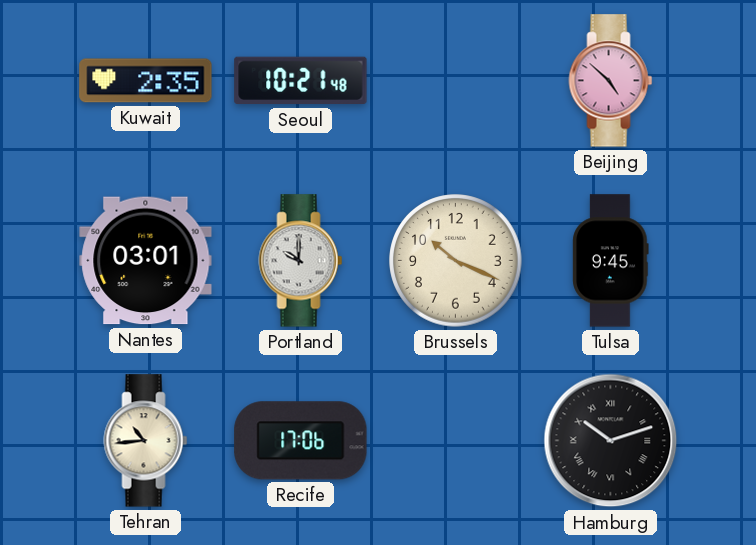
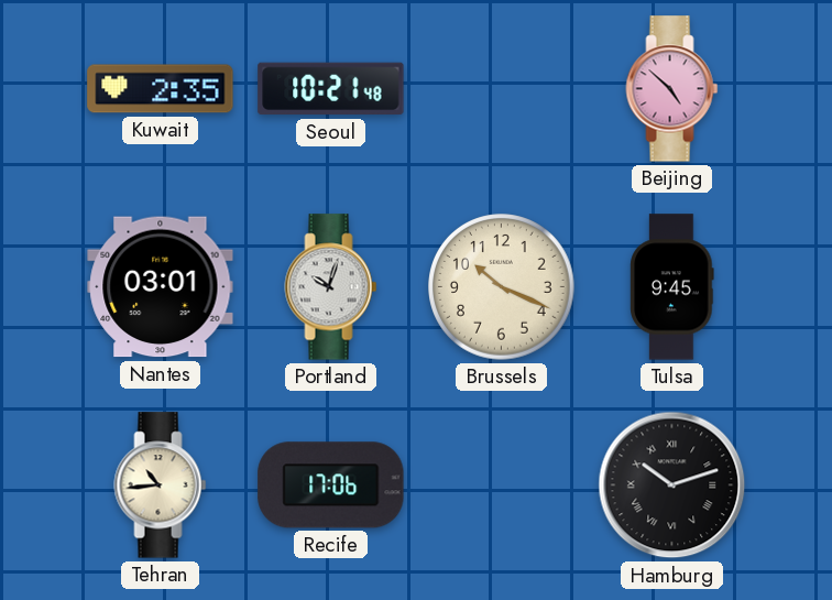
Portland: 10:00 -> 10:03 (331, 287)
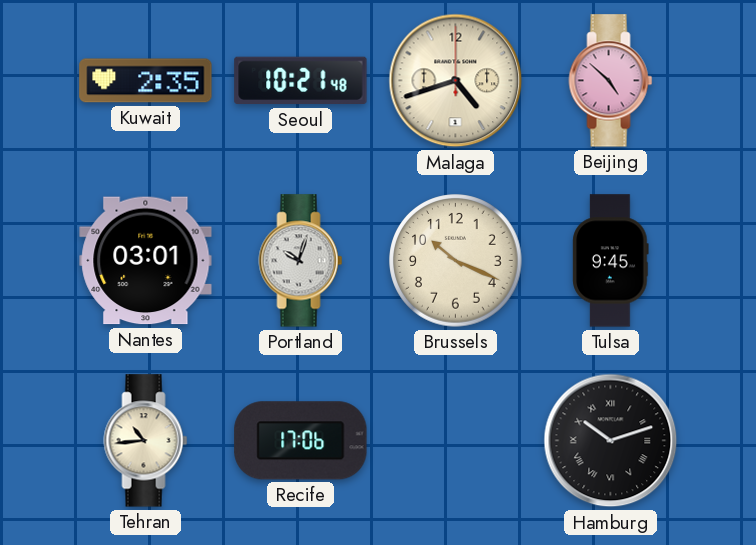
Malaga: none -> 4:42 (456, 81)
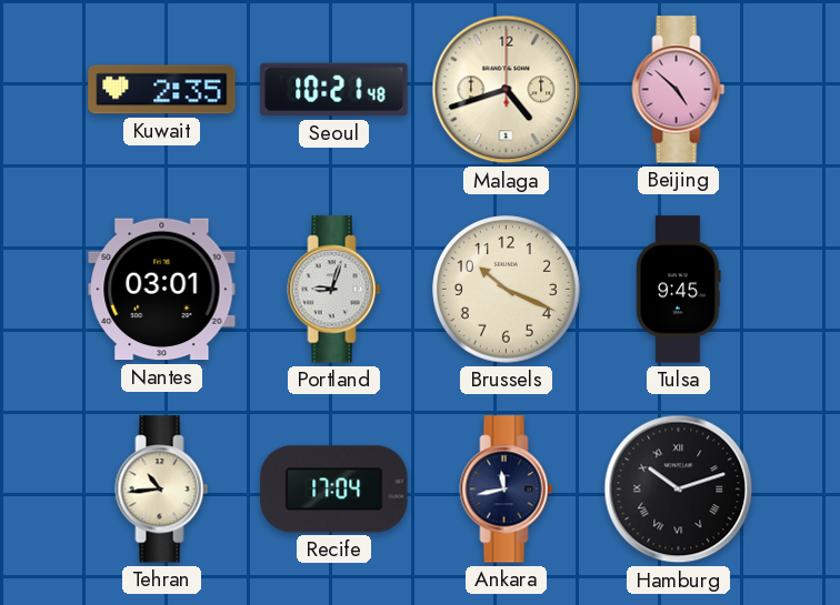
Portland: 10:03 -> 9:03 (334, 290)
Recife: 17:06 -> 17:04 (334, 490)
Ankara: none -> 11:43 (507, 490)
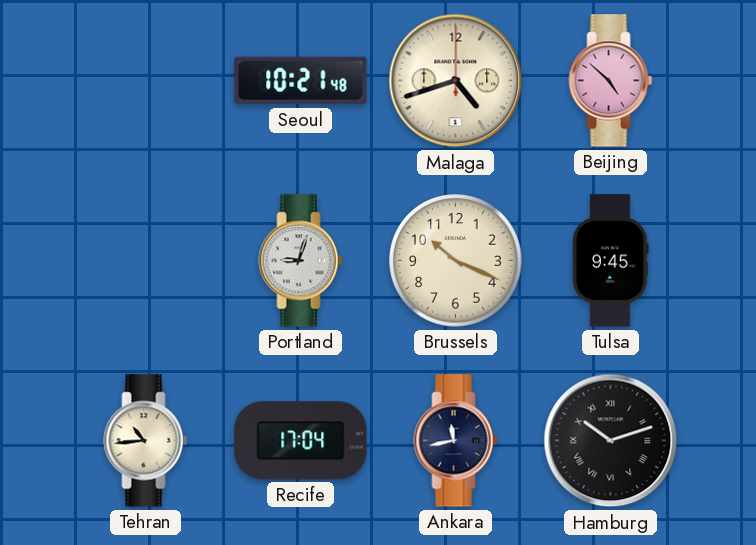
Kuwait: 2:35 -> none (162, 90)
Nantes: 03:01 -> none (162, 290)
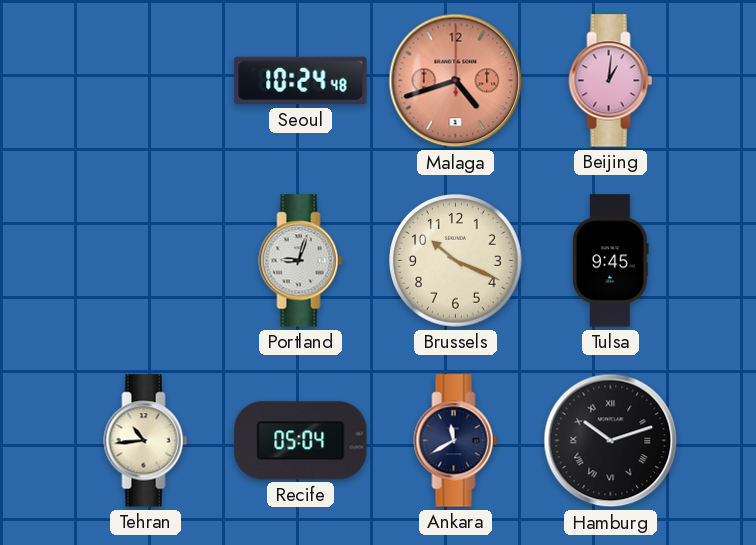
Seoul: 10:21 -> 10:24 (301, 81)
Malaga dial: cream -> salmon (456, 81)
Beijing: 4:52 -> 1:01 (611, 81)
Recife: 17:04 -> 05:04 (301, 441)
Ankara: 11:43 -> 11:40 (456, 441)
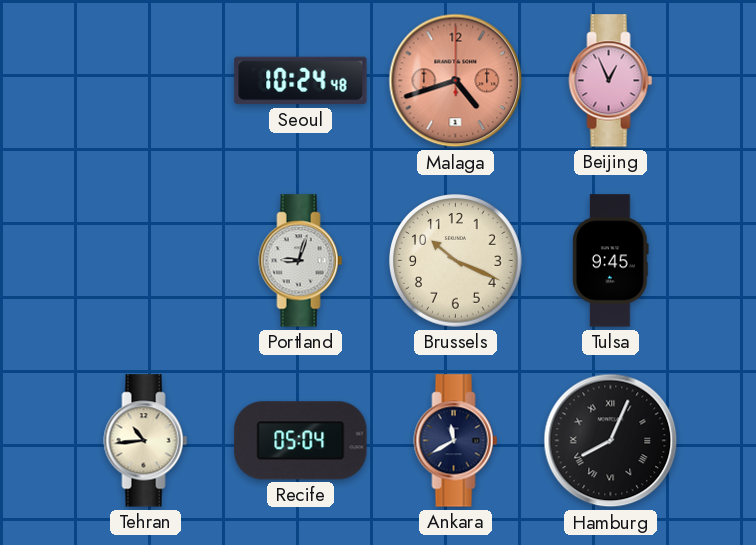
Beijing: 1:01 -> 12:56 (611, 81)
Hamburg: 10:12 -> 8:04 (611, 441)
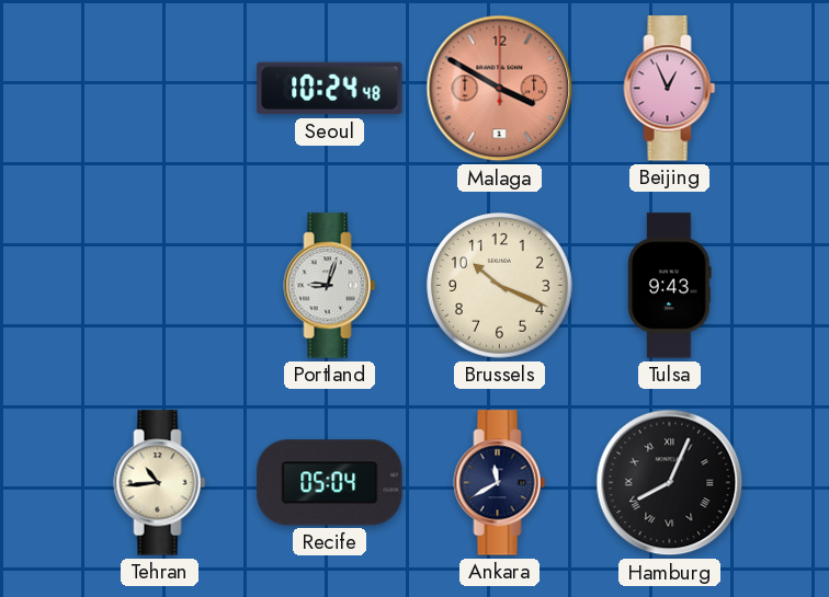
Malaga: 4:42 -> 3:50 (500, 89)
Tulsa: 9:45 -> 9:43 (670, 286)
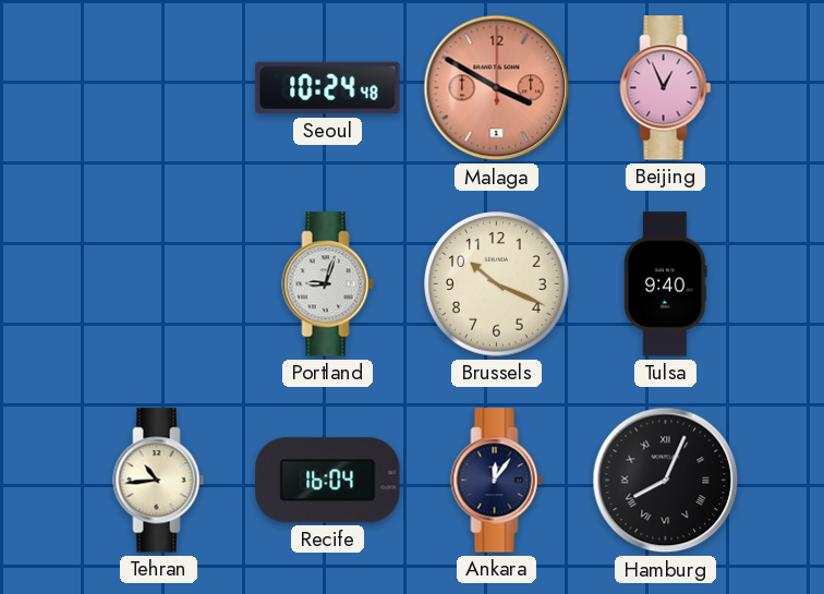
Tulsa: 9:43 -> 9:40 (666, 284)
Recife: 05:04 -> 16:04 (328, 481)
Ankara: 11:40 -> 12:06 (497, 481)
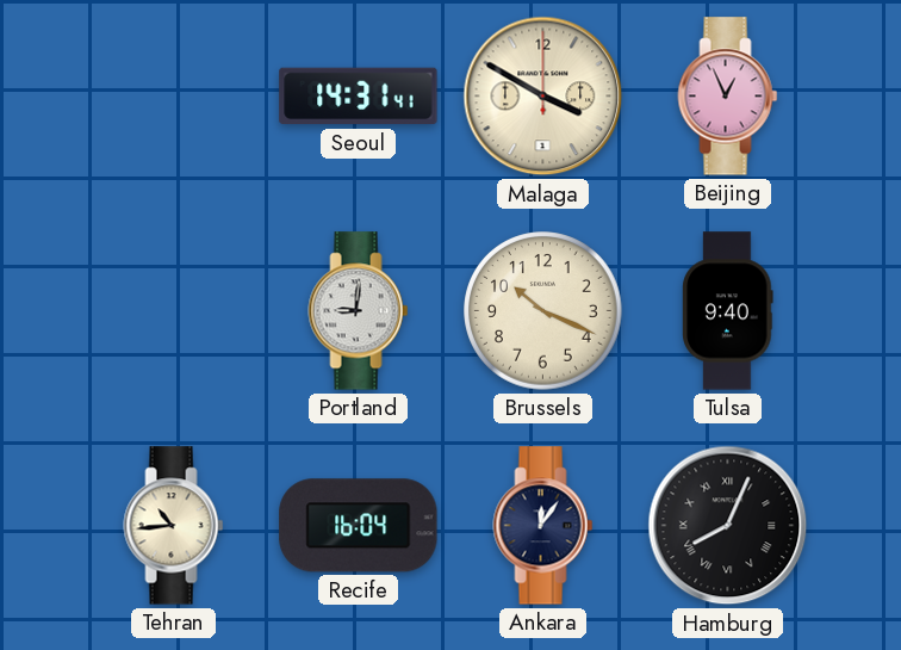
Seoul: 10:24 -> 14:31 (359, 97)
Malaga dial: salmon -> cream (543, 97)
Portland: 9:03 -> 9:01 (359, 311)
